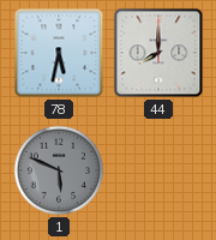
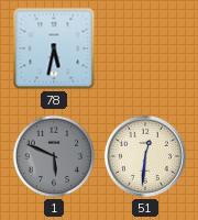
44: 8:00 -> none (158, 53)
51: none -> 12:31 (145, 156)
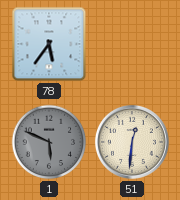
78: 5:32 -> 5:36 (49, 44)
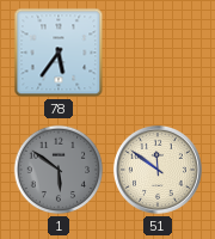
1: 5:49 -> 5:51 (59, 170)
51: 12:31 -> 11:51 (158, 170)
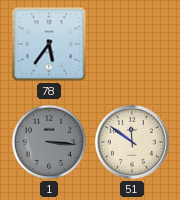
1: 5:51 -> 3:16 (49, 142)
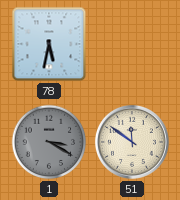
78: 5:36 -> 5:32 (49, 44)
1: 3:16 -> 3:20 (49, 142)
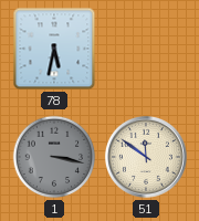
1: 3:20 -> 3:17 (54, 157)
